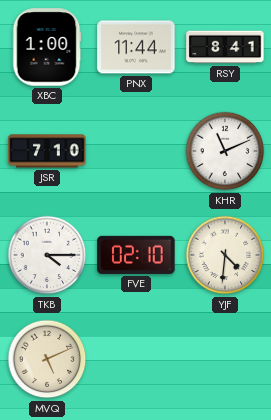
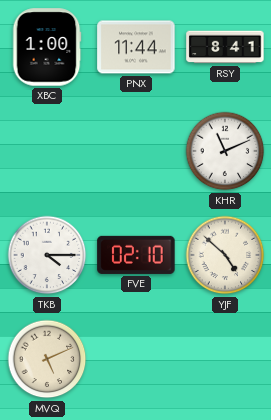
JSR: 7:10 -> none (47, 151)
YJF: 4:31 -> 4:52 (225, 255)
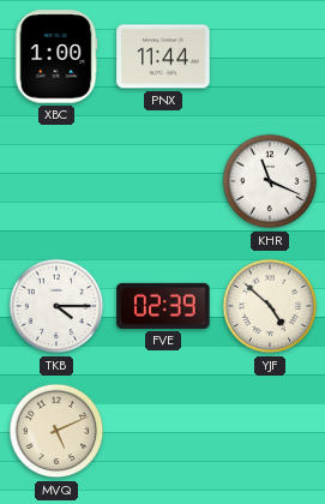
RSY: 8:41 -> none (225, 47)
KHR: 11:11 -> 11:19 (270, 181)
FVE: 02:10 -> 02:39 (163, 306)
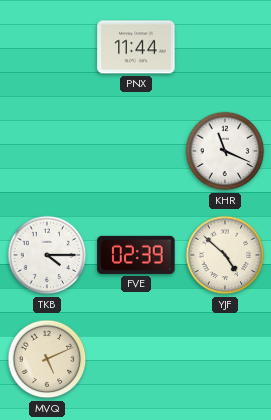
XBC: 1:00 -> none (56, 56)
